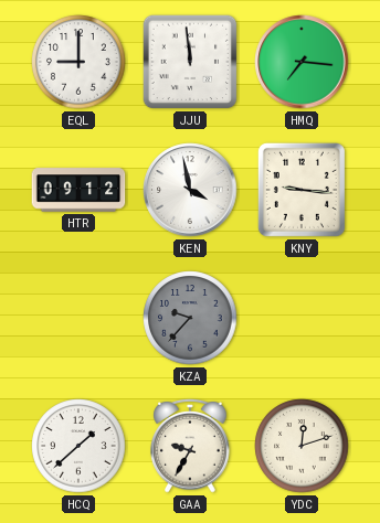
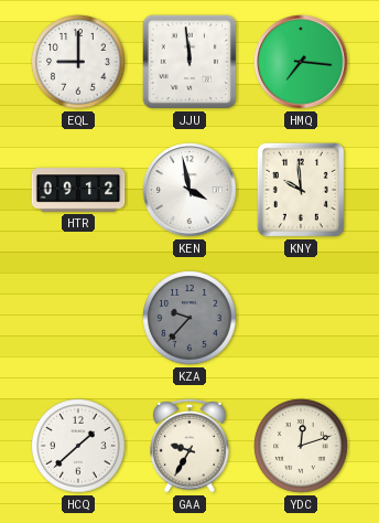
KNY: 9:16 -> 9:59 (301, 190)
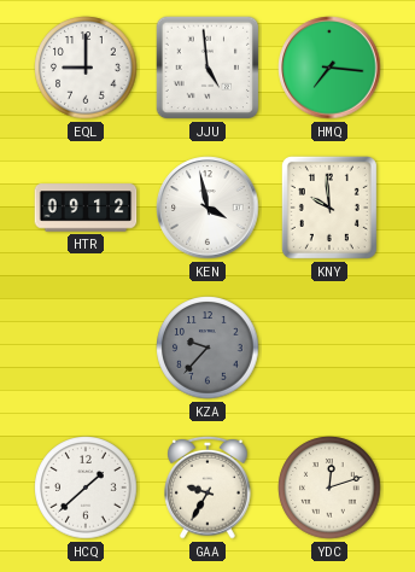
JJU: 11:59 -> 4:59 (207, 68)
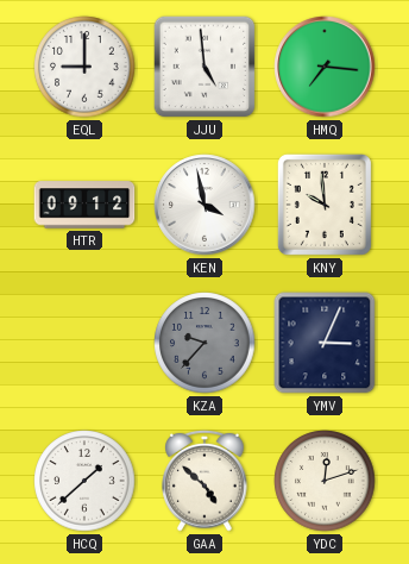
YMV: none -> 3:04 (325, 343)
GAA: 9:35 -> 4:52 (204, 481)
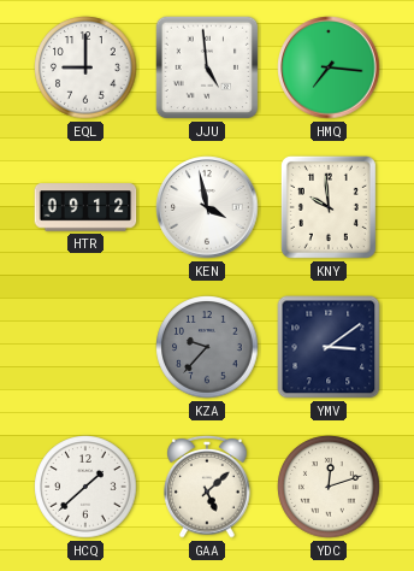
YMV: 3:04 -> 3:09 (329, 347)
GAA: 4:52 -> 5:08 (207, 487)
